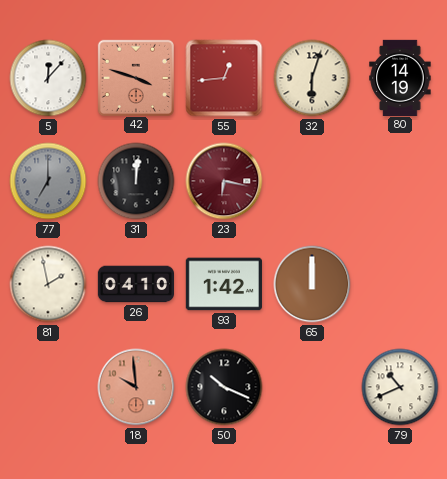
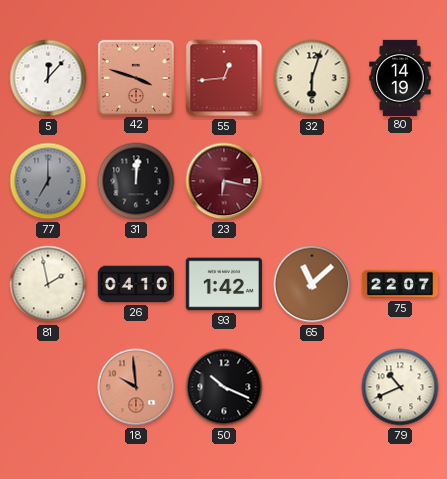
65: 12:00 -> 11:08 (312, 284)
75: none -> 22:07 (399, 284)
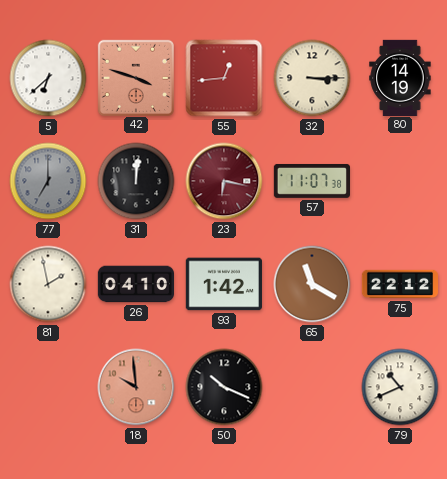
5: 12:07 -> 6:38 (48, 78)
32: 6:03 -> 3:15 (312, 78)
57: none -> 11:07 (311, 181)
65: 11:08 -> 11:20 (312, 284)
75: 22:07 -> 22:12 (399, 284)
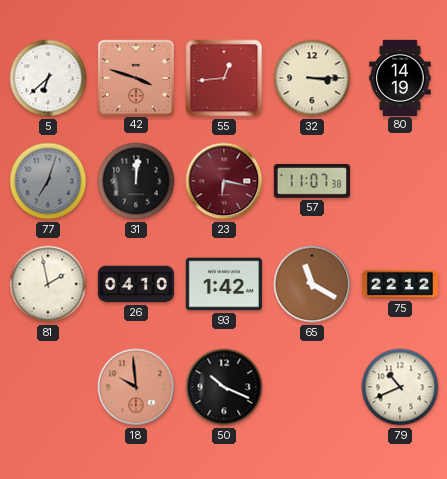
77: 7:00 -> 7:03 (48, 181)
